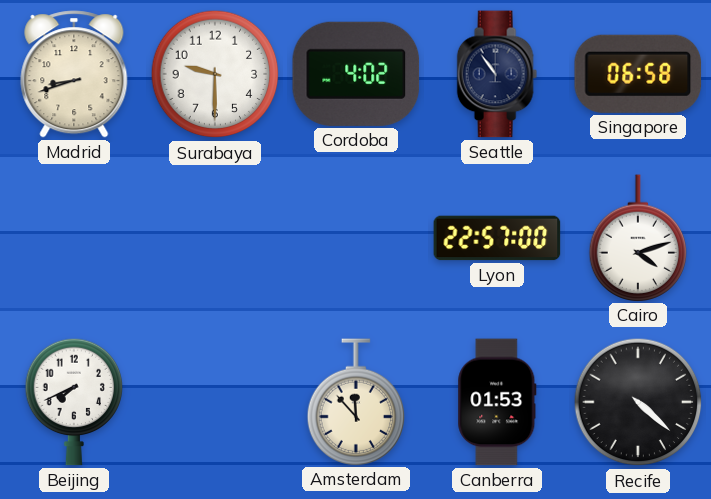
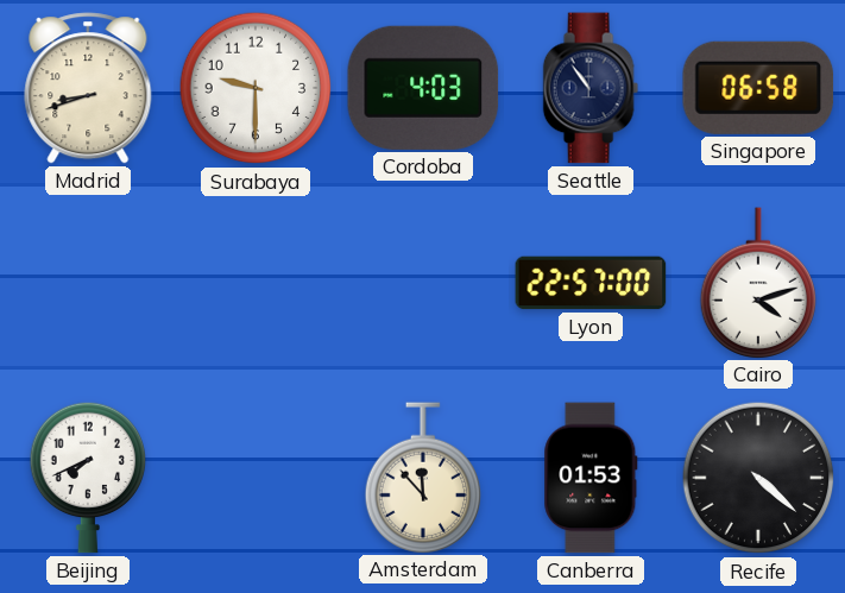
Cordoba: 4:02 -> 4:03 (423, 88)
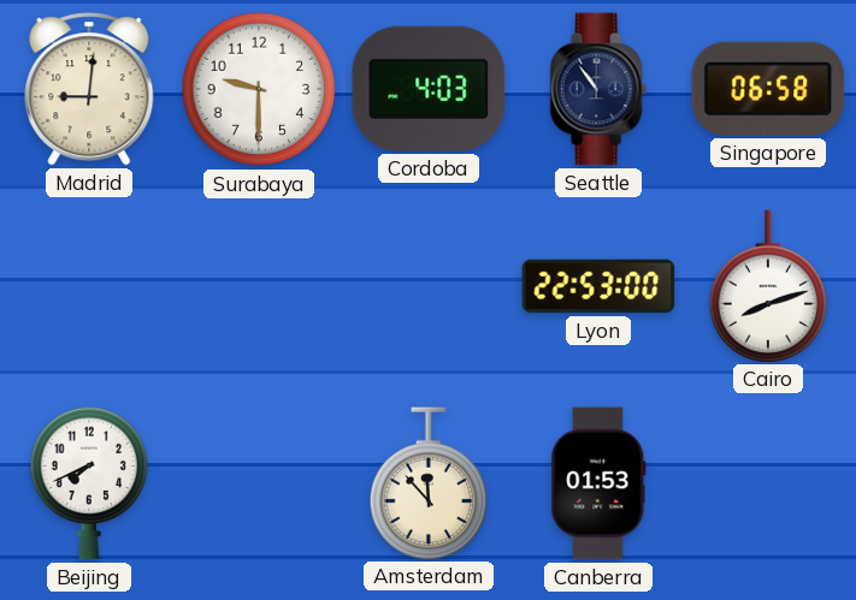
Madrid: 8:42 -> 9:01 (89, 89)
Lyon: 22:57 -> 22:53 (598, 286)
Cairo: 4:12 -> 8:12 (768, 286)
Recife: 4:22 -> none (758, 478)
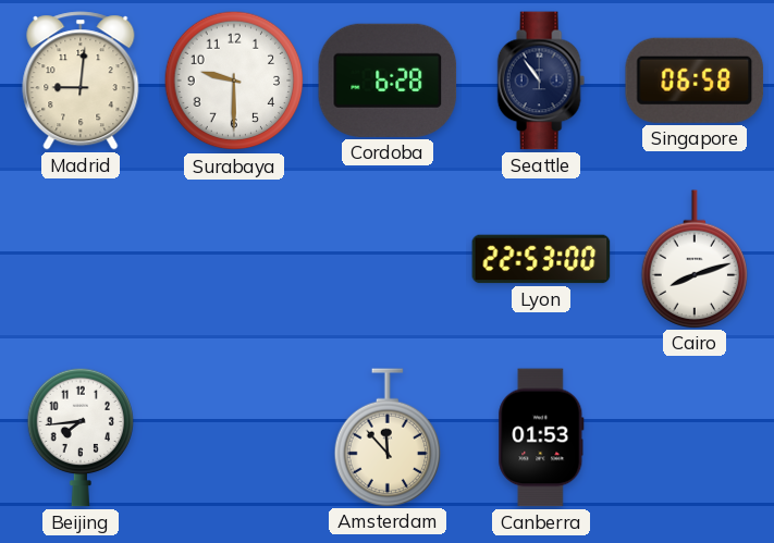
Cordoba: 4:03 -> 6:28 (388, 81)
Beijing: 7:41 -> 7:44 (81, 437)
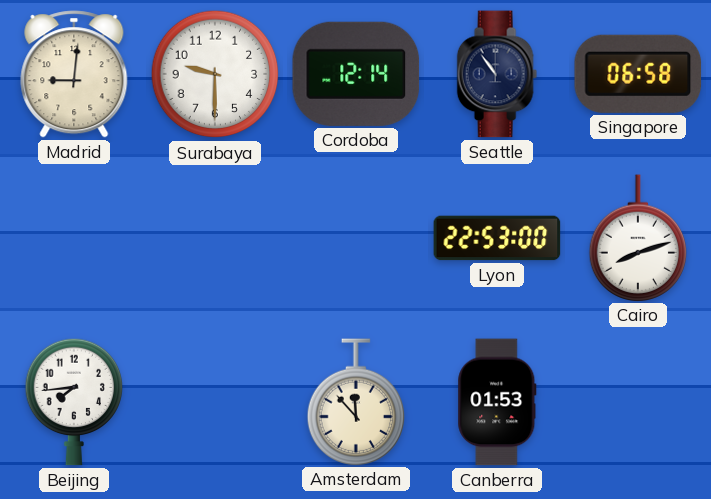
Cordoba: 6:28 -> 12:14 (356, 74)
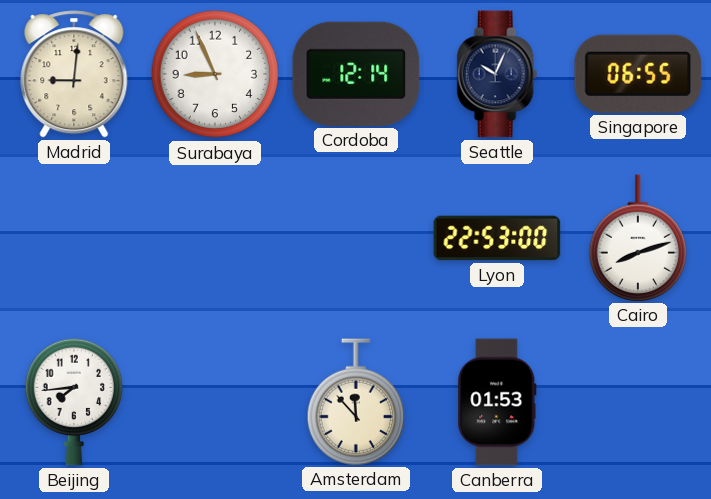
Surabaya: 9:30 -> 8:56 (215, 74)
Seattle: 10:54 -> 10:04 (497, 74)
Singapore: 06:58 -> 06:55 (638, 74)
